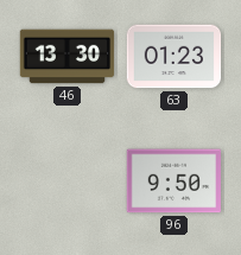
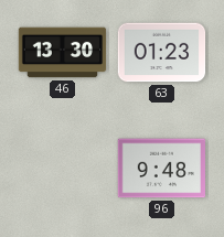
96: 9:50 -> 9:48 (161, 169)
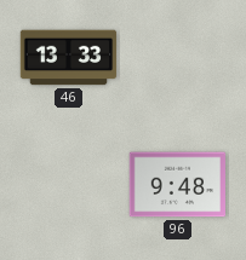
46: 13:30 -> 13:33 (69, 58)
63: 01:23 -> none (162, 53)
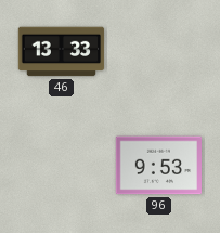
96: 9:48 -> 9:53 (158, 166)
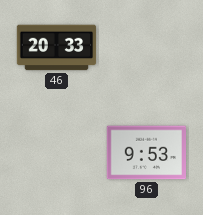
46: 13:33 -> 20:33 (57, 48)
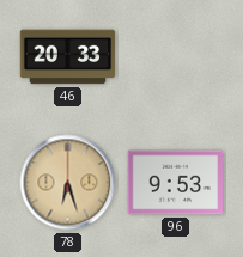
78: none -> 6:27 (68, 183)
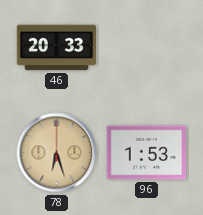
96: 9:53 -> 1:53 (146, 153)
